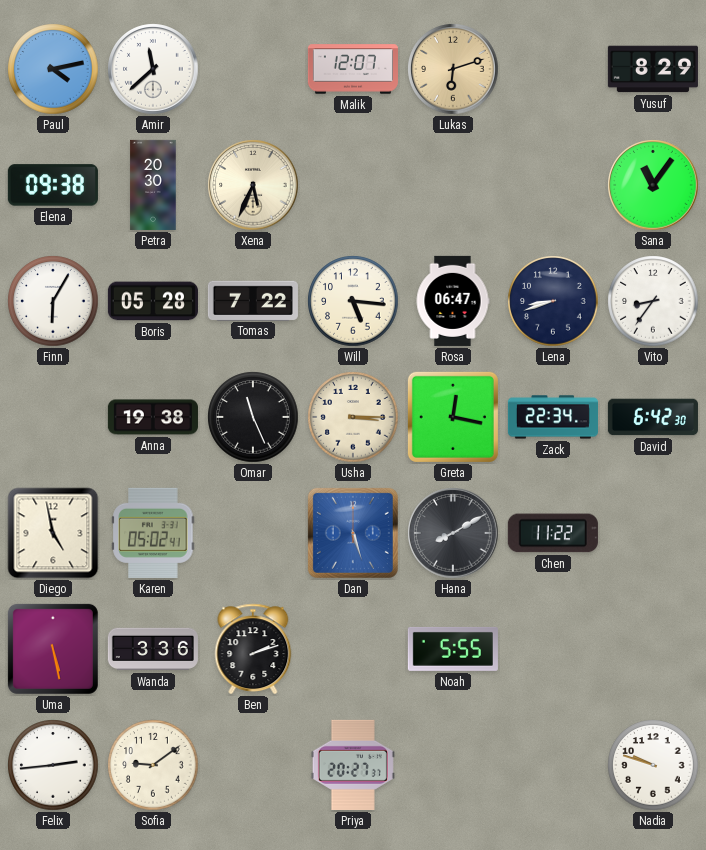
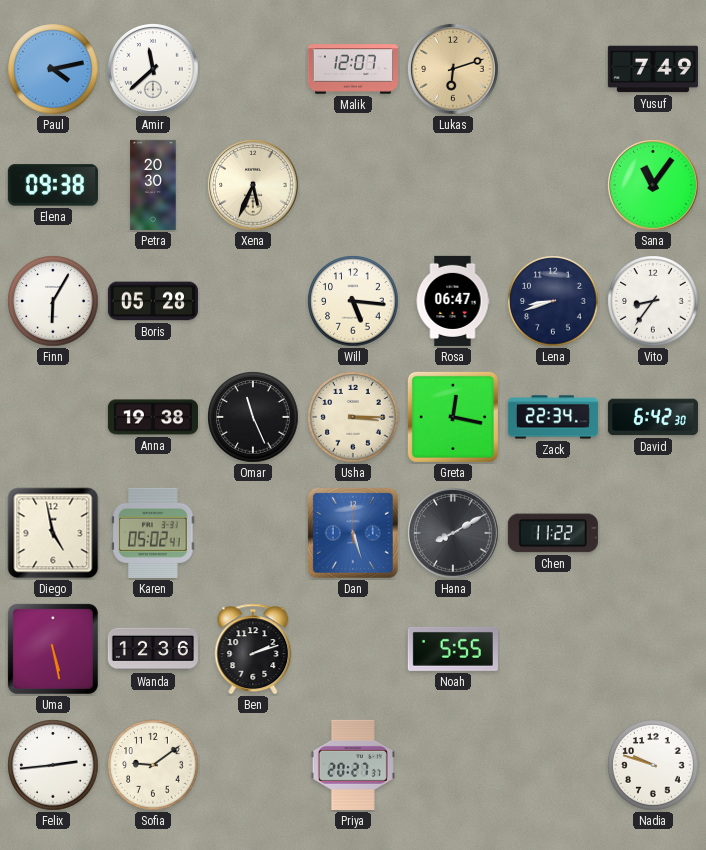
Yusuf: 8:29 -> 7:49 (653, 69)
Tomas: 7:22 -> none (253, 300)
Wanda: 3:36 -> 12:36 (153, 649)
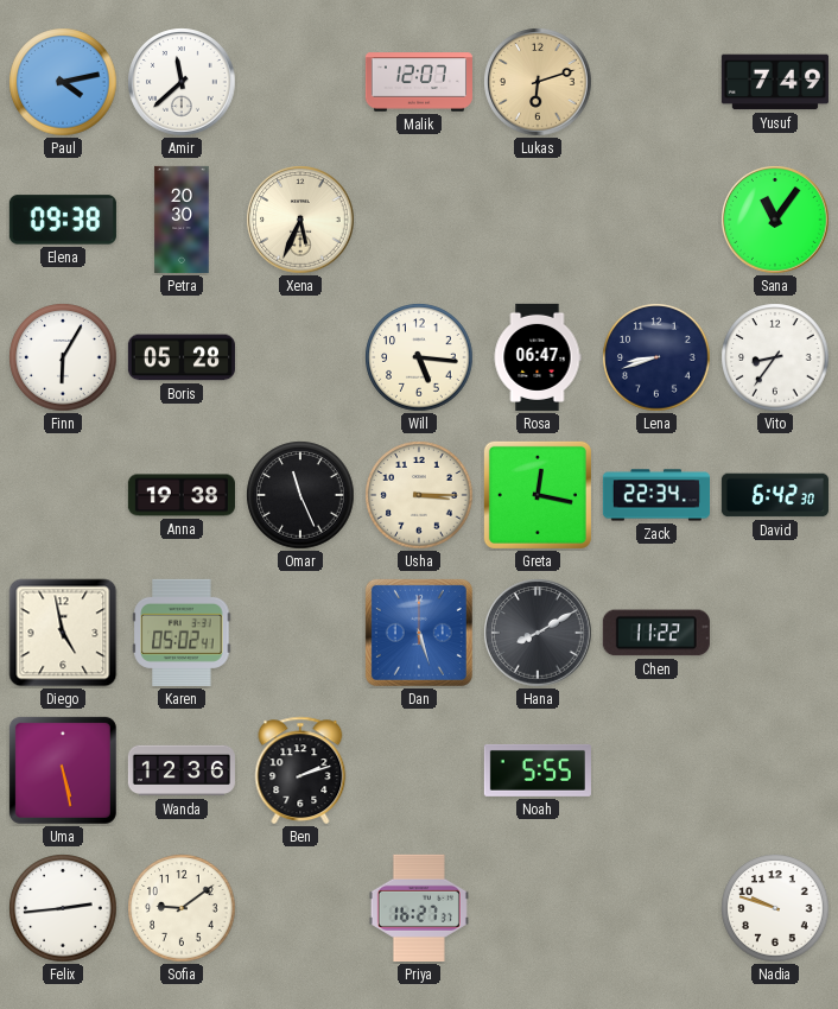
Priya: 20:27 -> 16:27 (419, 908)
